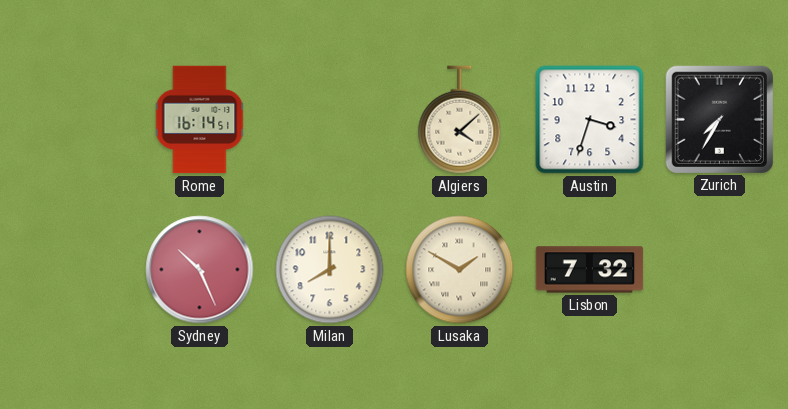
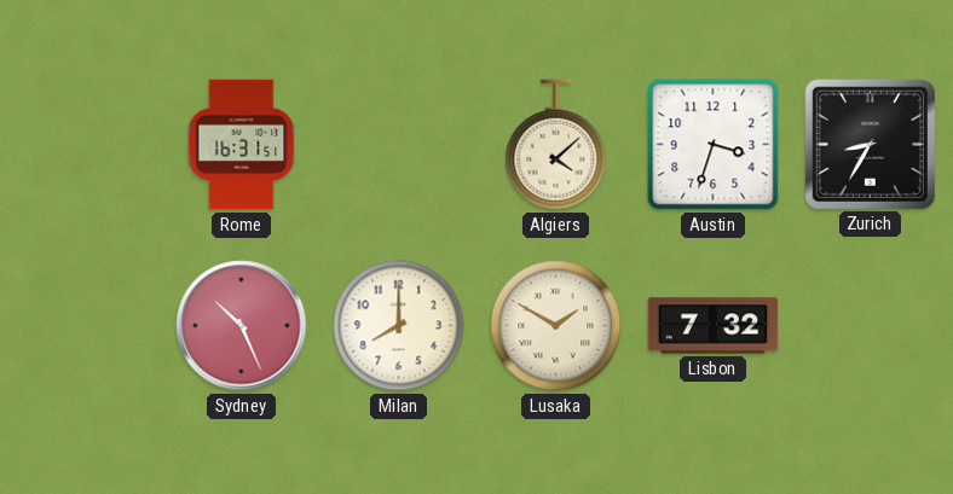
Rome: 16:14 -> 16:31 (242, 145)
Zurich: 7:35 -> 8:35 (870, 144)
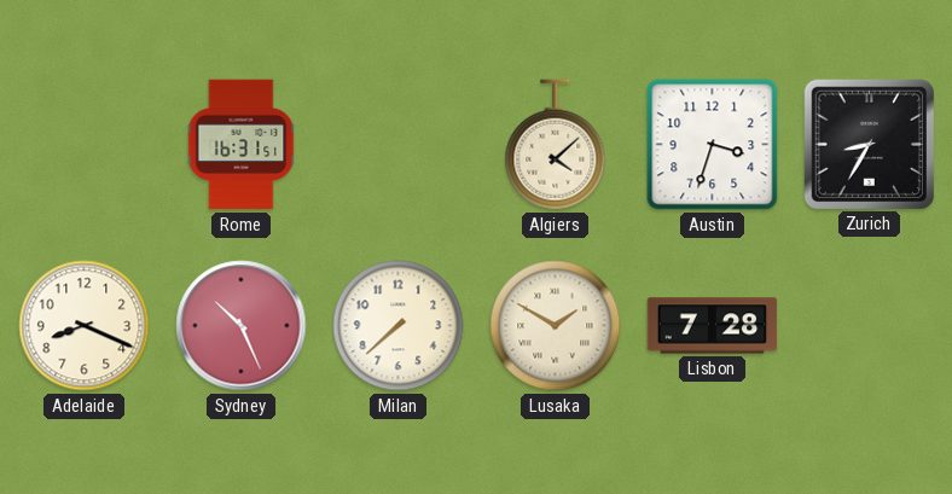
Adelaide: none -> 8:19 (85, 326)
Milan: 8:00 -> 7:38 (399, 326)
Lisbon: 7:32 -> 7:28 (713, 326)
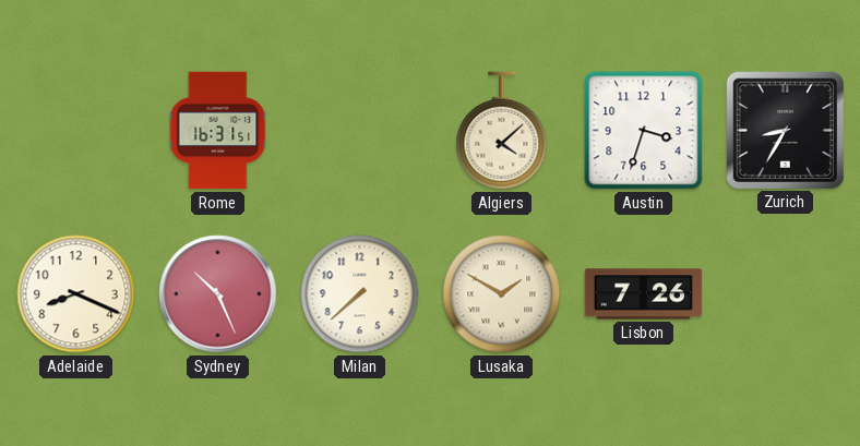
Lisbon: 7:28 -> 7:26 (644, 294)
